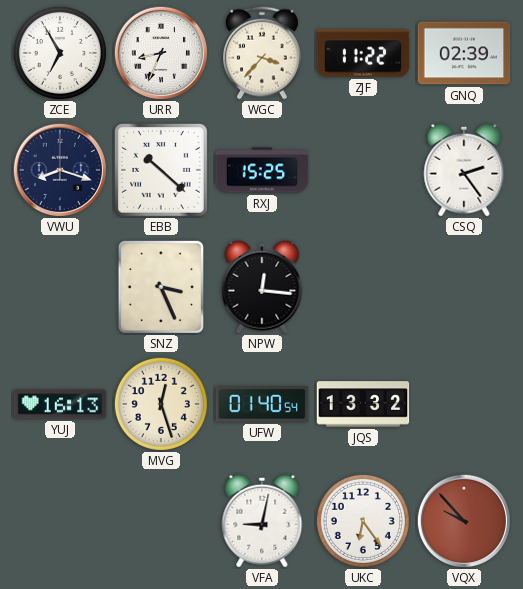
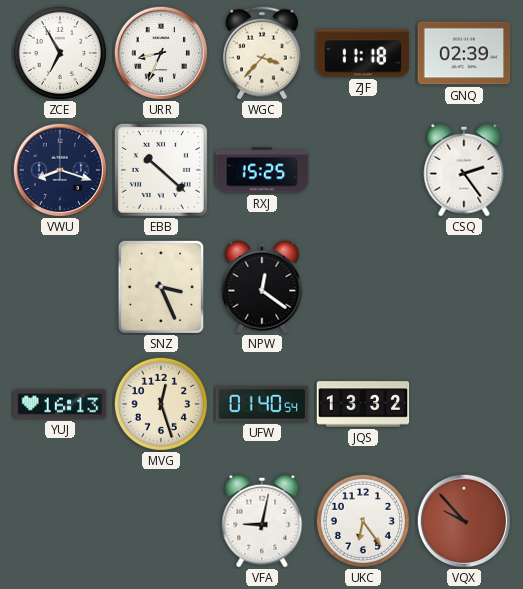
ZJF: 11:22 -> 11:18 (363, 53)
NPW: 12:16 -> 12:21 (262, 287)
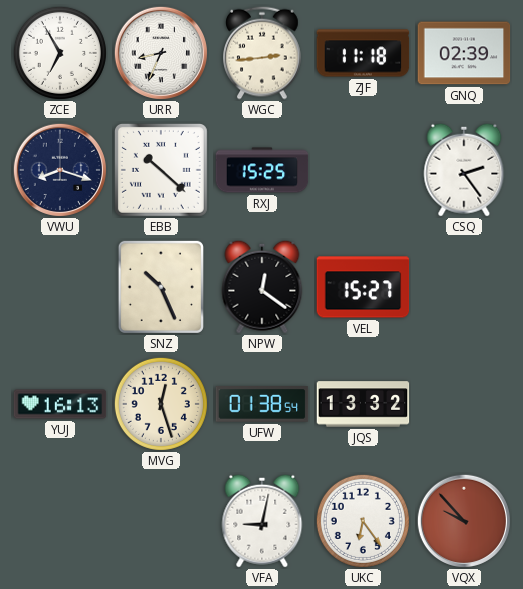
WGC: 3:37 -> 2:44 (263, 53)
SNZ: 3:26 -> 10:26 (161, 287)
VEL: none -> 15:27 (363, 287)
UFW: 01:40 -> 01:38 (262, 405)
